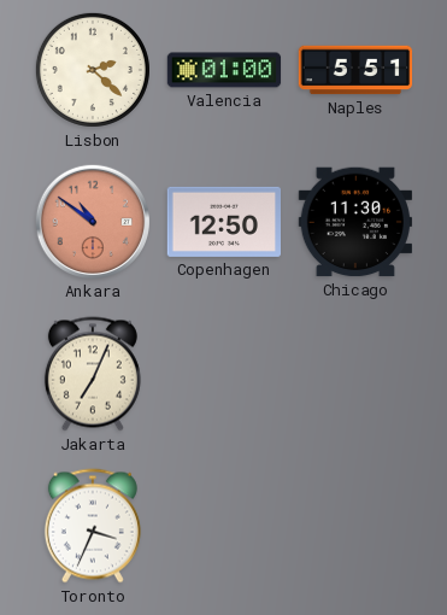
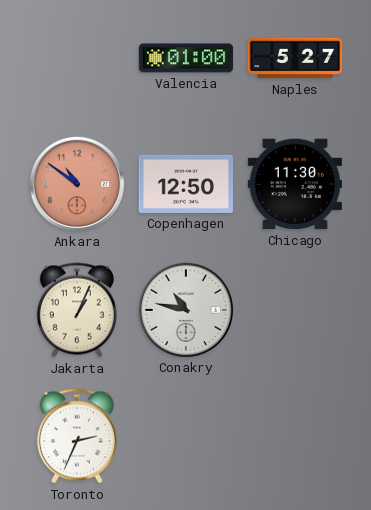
Lisbon: 2:22 -> none (93, 70)
Naples: 5:51 -> 5:27 (295, 58)
Jakarta: 7:04 -> 1:04 (77, 310)
Conakry: none -> 10:47 (185, 309)
Toronto: 3:34 -> 2:34 (77, 436)
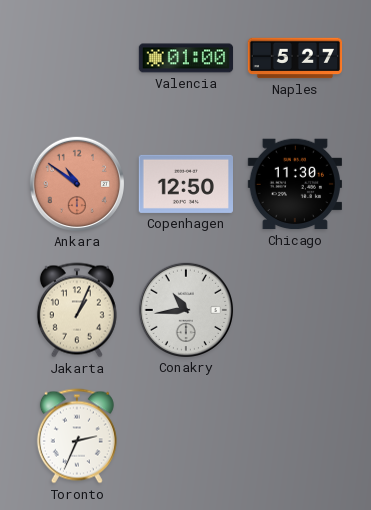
Conakry: 10:47 -> 10:44 (185, 309)
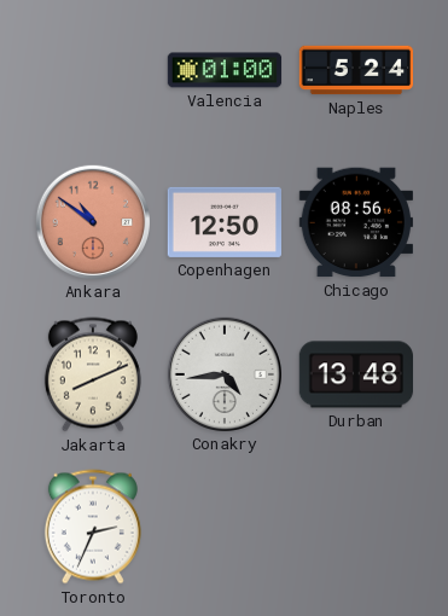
Naples: 5:27 -> 5:24 (356, 70)
Chicago: 11:30 -> 08:56 (355, 222)
Jakarta: 1:04 -> 8:11 (93, 374)
Conakry: 10:44 -> 4:44 (223, 373)
Durban: none -> 13:48 (355, 374)
